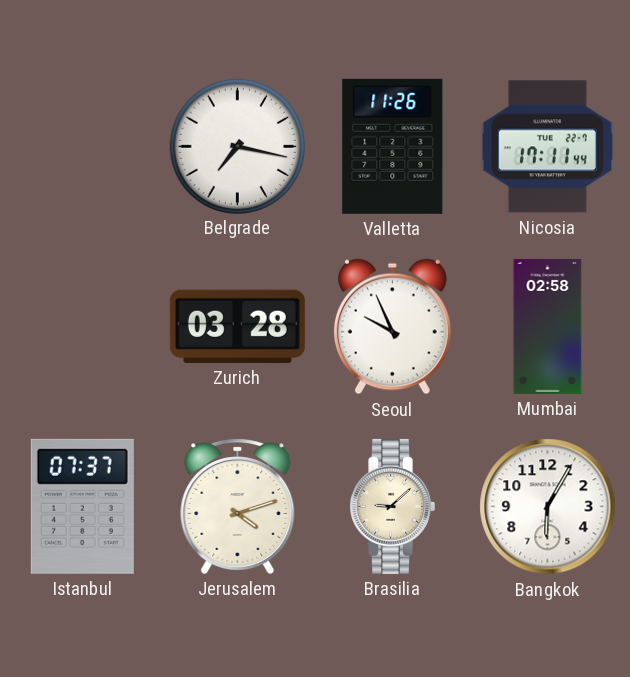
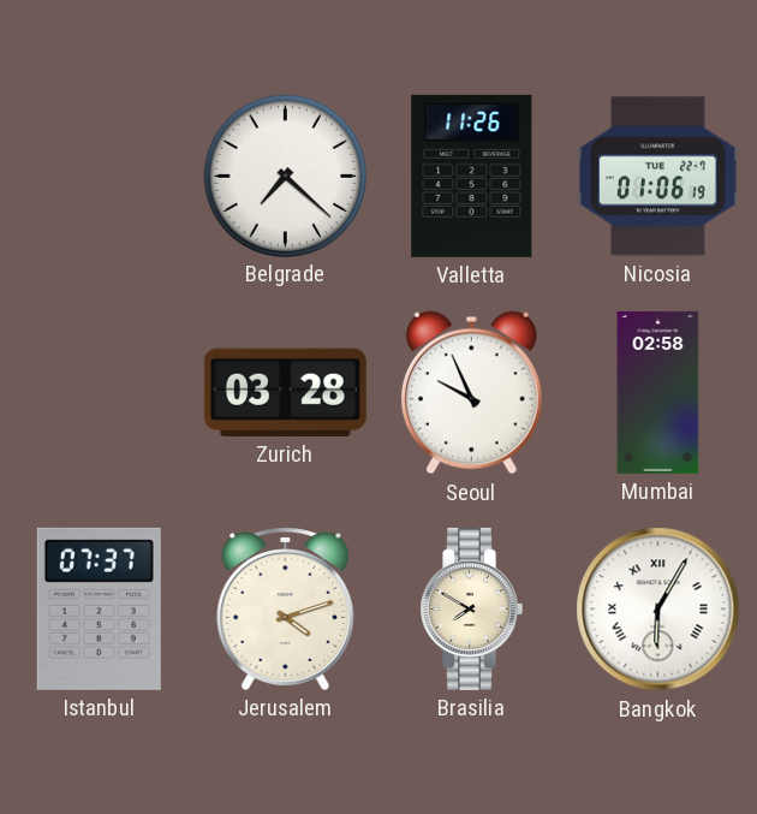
Belgrade: 7:17 -> 7:22 (285, 176)
Nicosia: 17:11 -> 01:06 (657, 177)
Brasilia: 9:08 -> 7:50 (471, 608)
Bangkok numerals: Arabic -> Roman (658, 610)
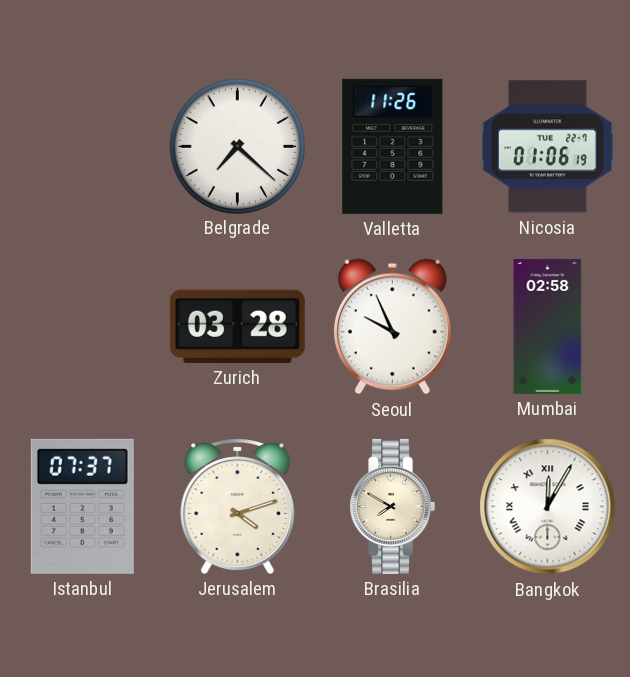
Bangkok: 6:05 -> 12:05 (548, 507)
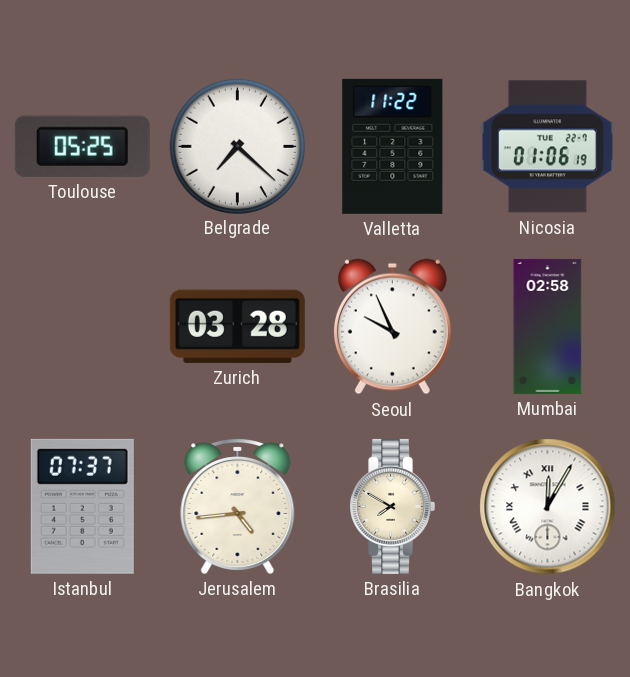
Toulouse: none -> 05:25 (82, 146)
Valletta: 11:26 -> 11:22 (393, 146)
Jerusalem: 4:12 -> 4:44 (238, 506)
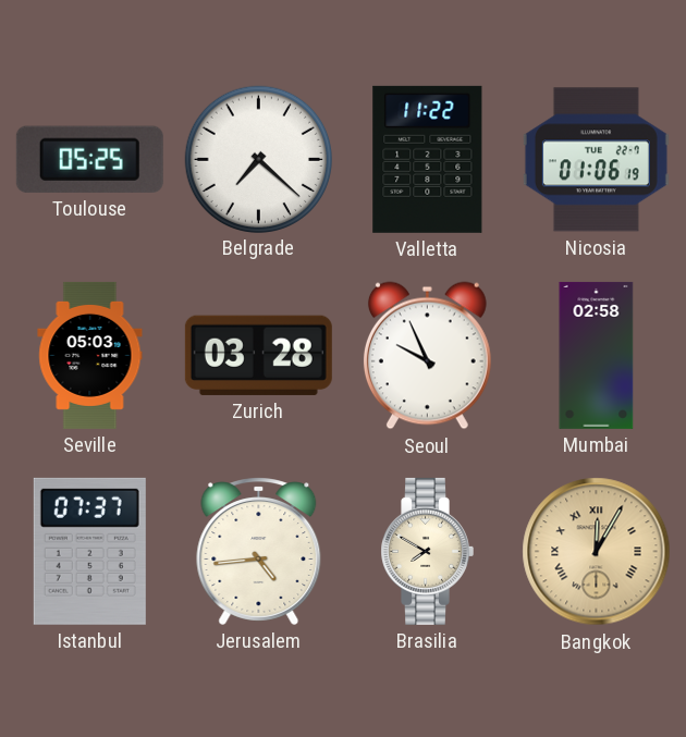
Seville: none -> 05:03 (90, 355)
Bangkok dial: white -> champagne (597, 552)
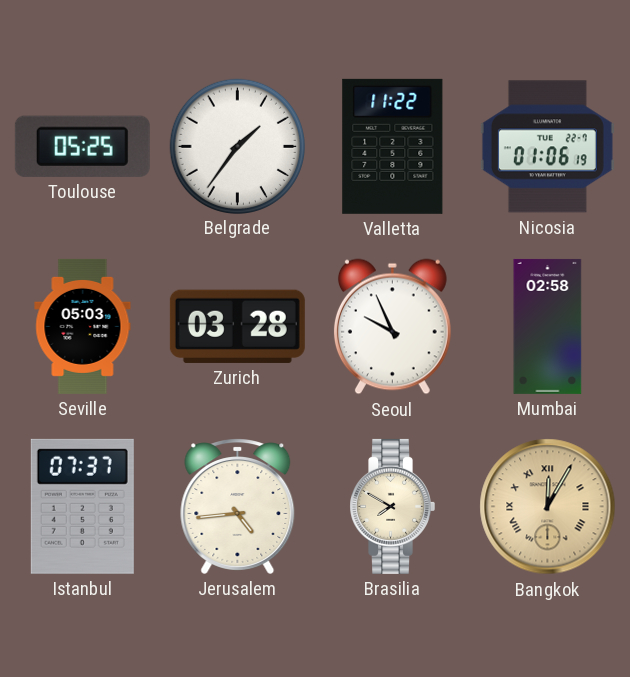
Belgrade: 7:22 -> 1:36 (237, 146)
